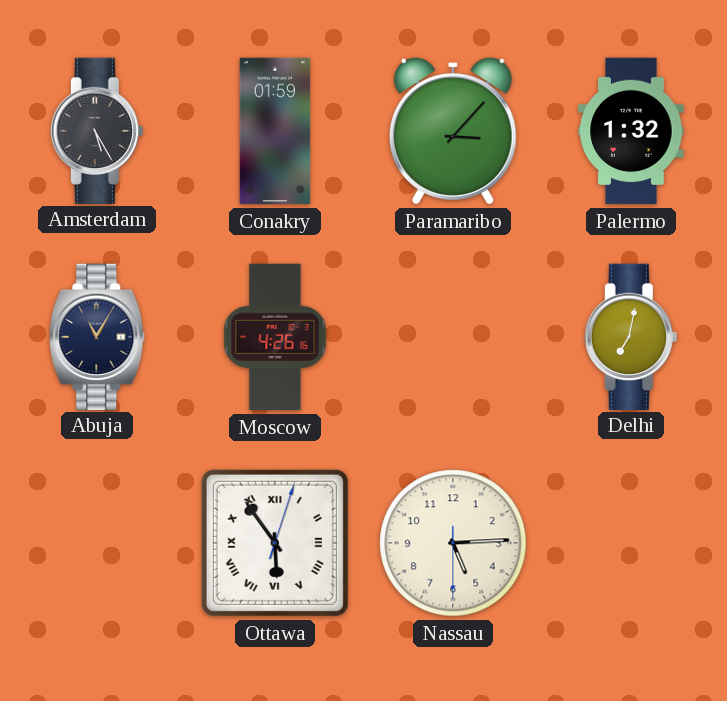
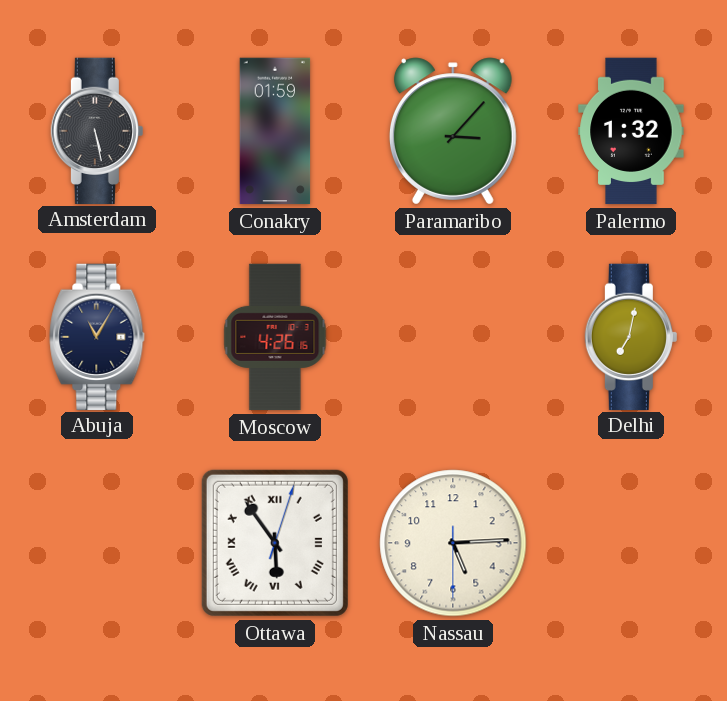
Amsterdam: 5:25 -> 5:28 (97, 130)
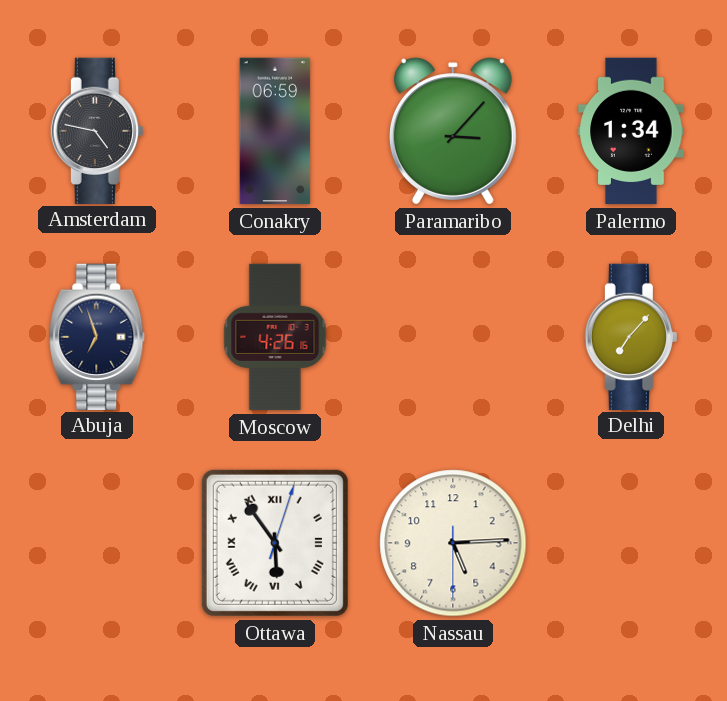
Amsterdam: 5:28 -> 4:47 (97, 130)
Conakry: 01:59 -> 06:59 (275, 131)
Palermo: 1:32 -> 1:34 (631, 131)
Abuja: 11:05 -> 6:57 (97, 336)
Delhi: 7:02 -> 7:07 (631, 336)
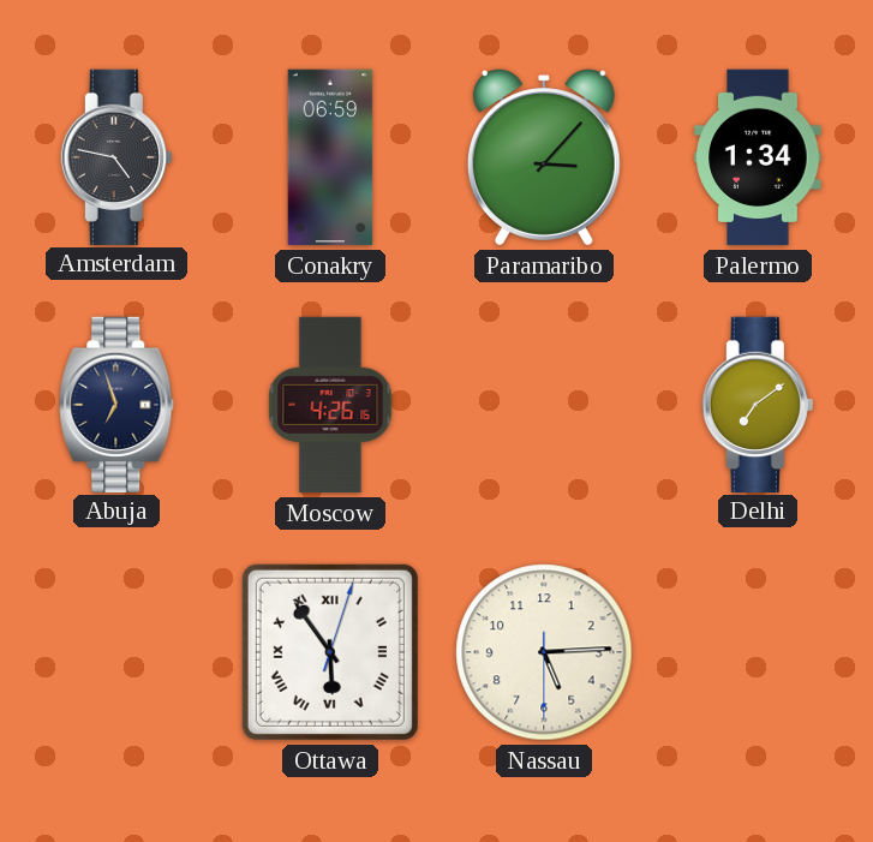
Delhi: 7:07 -> 7:09 (758, 404)
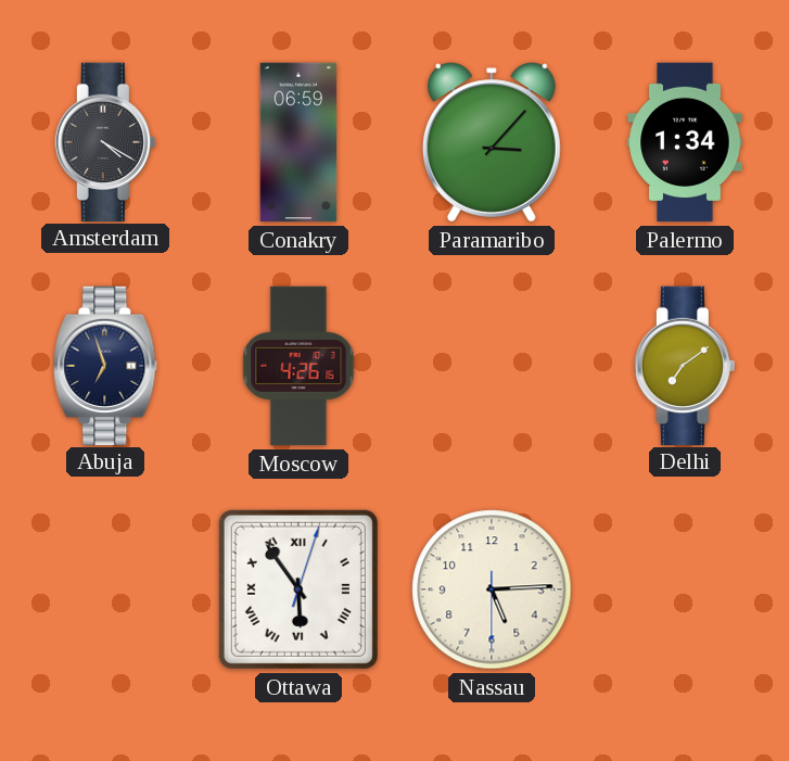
Amsterdam: 4:47 -> 4:20 (105, 141)
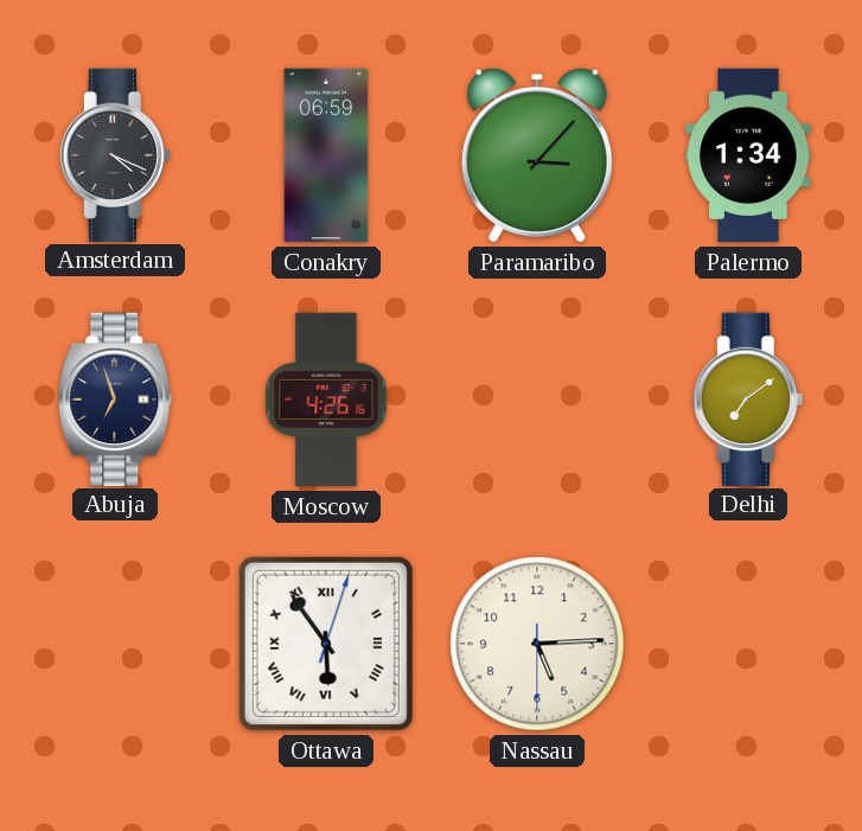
Amsterdam: 4:20 -> 4:19 (115, 154)
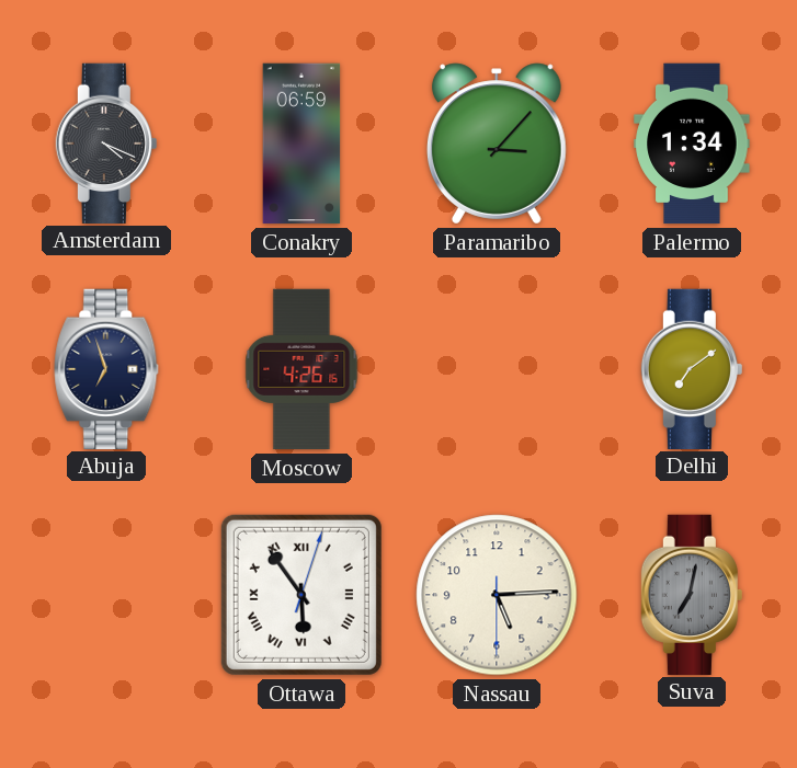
Suva: none -> 7:02 (692, 594)
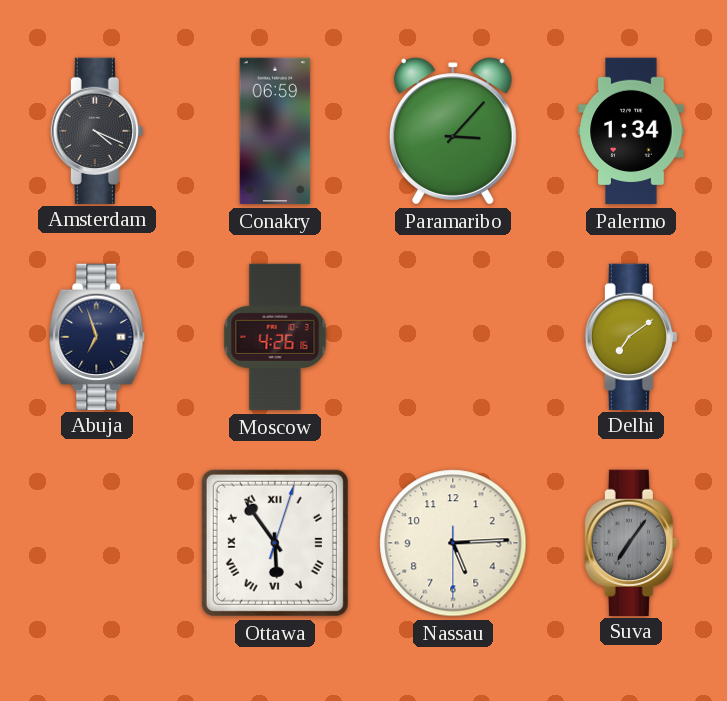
Suva: 7:02 -> 7:06 (631, 542)
